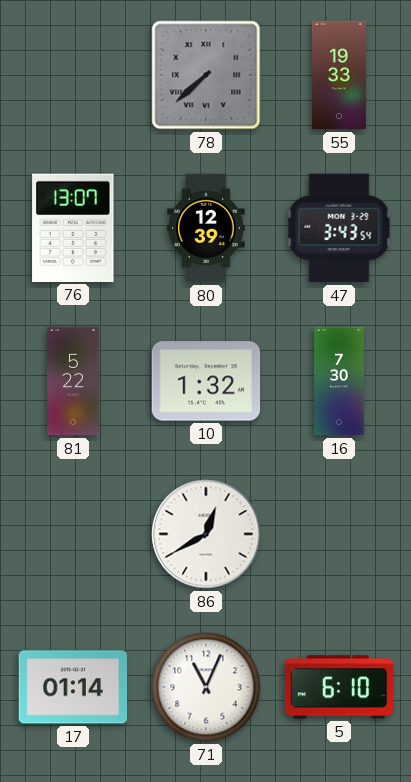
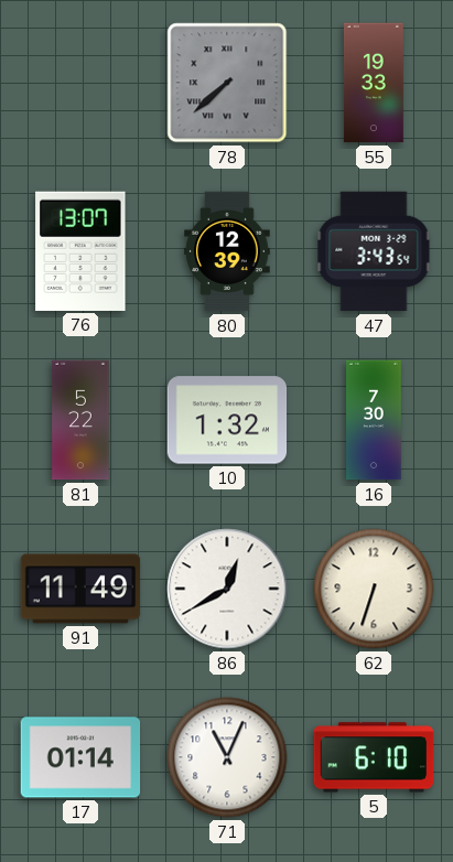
91: none -> 11:49 (80, 589)
62: none -> 6:33 (374, 589)
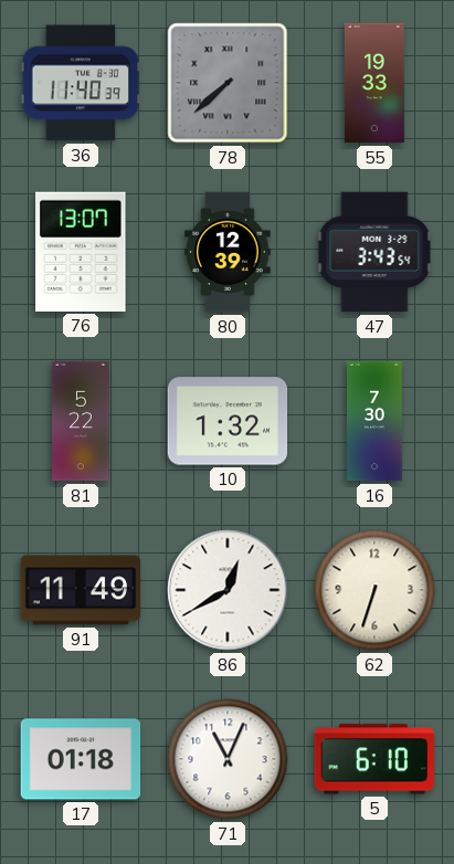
36: none -> 11:40 (81, 83)
17: 01:14 -> 01:18 (81, 759)
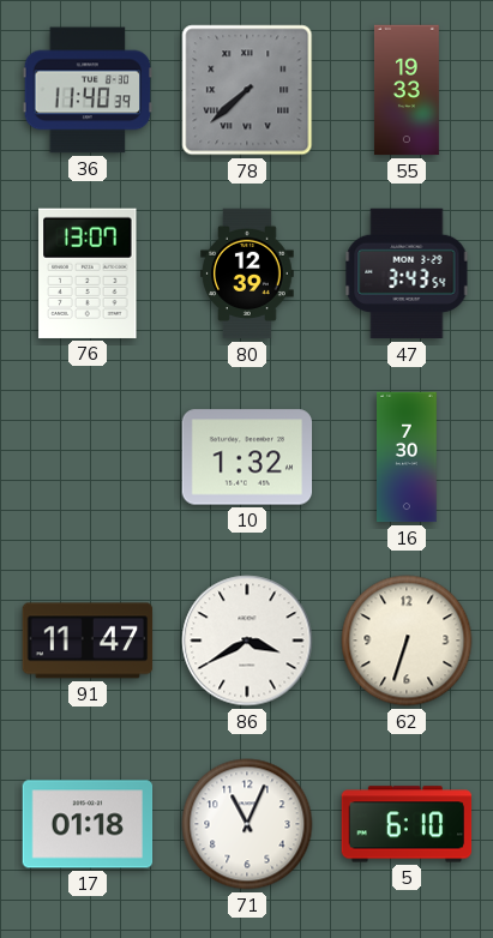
81: 5:22 -> none (81, 421)
91: 11:49 -> 11:47 (88, 641)
86: 12:40 -> 3:40 (247, 641)
